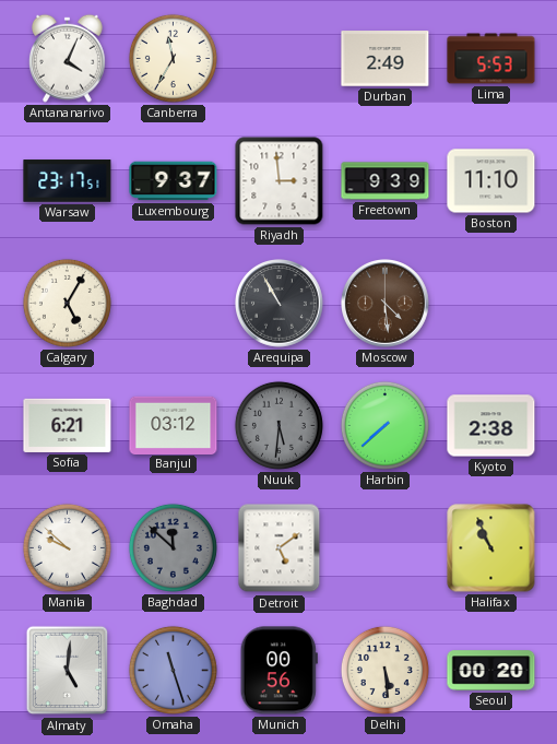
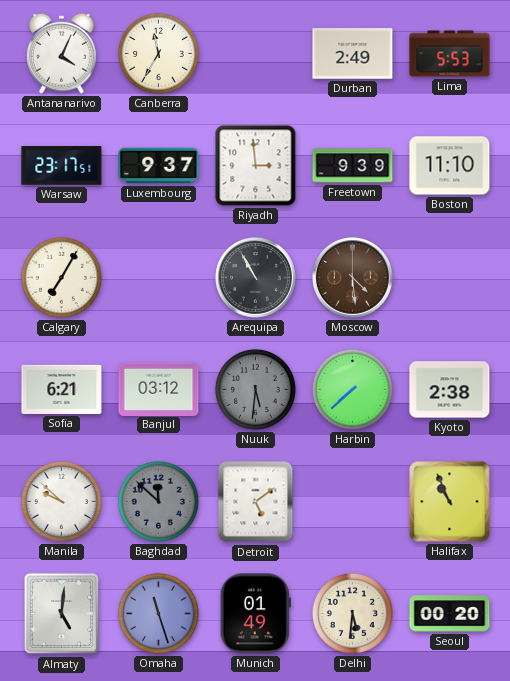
Calgary: 5:05 -> 7:05 (61, 277)
Munich: 00:56 -> 01:49 (255, 614)
Delhi: 5:29 -> 5:31 (352, 613)
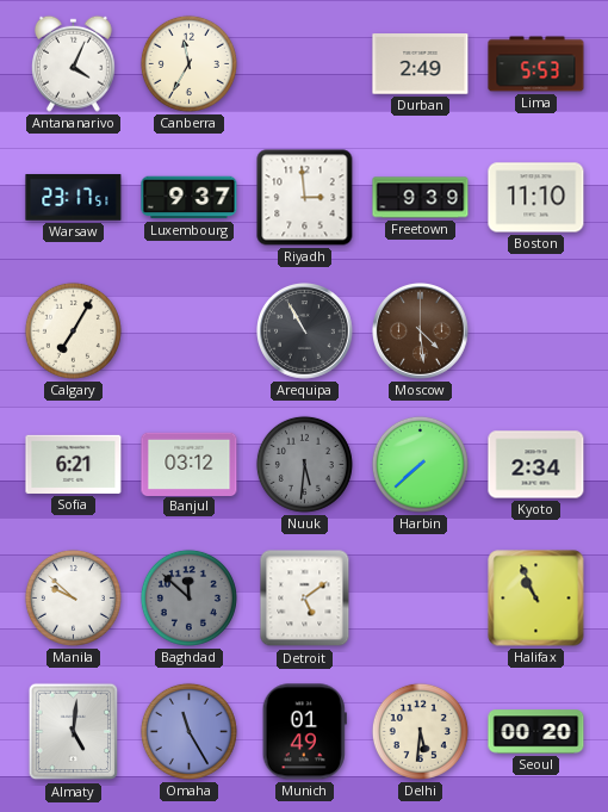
Kyoto: 2:38 -> 2:34 (536, 465)
Omaha: 11:27 -> 11:25 (188, 731)
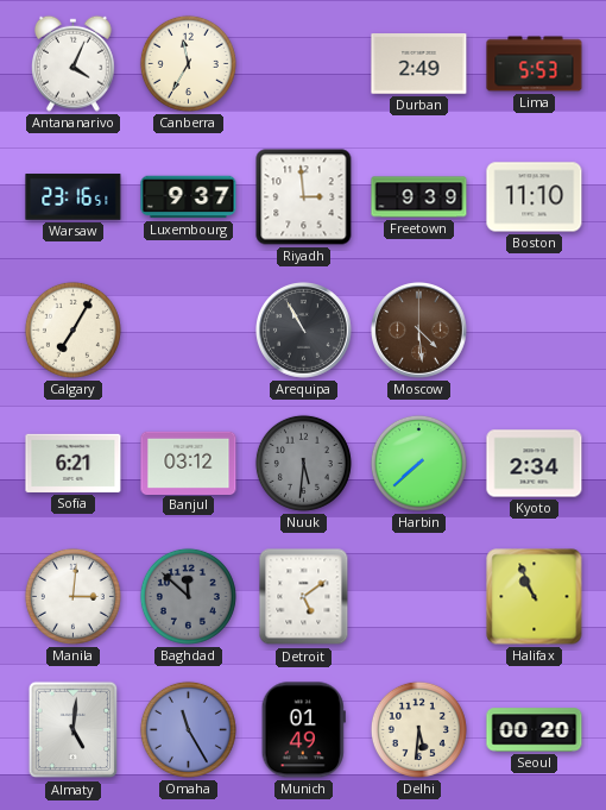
Warsaw: 23:17 -> 23:16 (74, 197)
Manila: 9:52 -> 3:01 (72, 596)
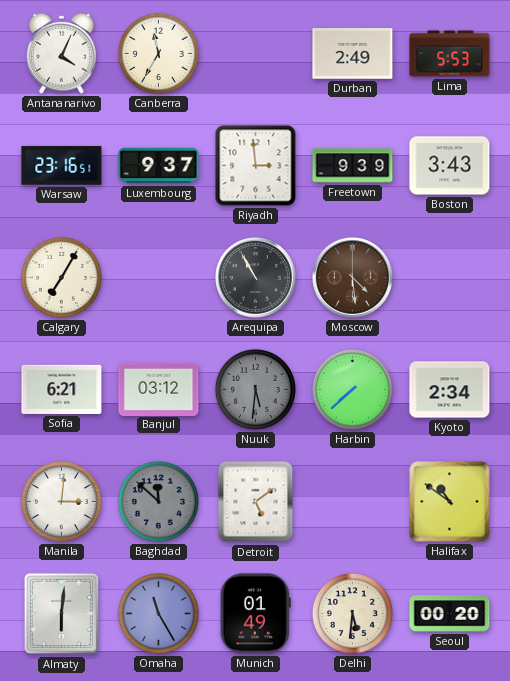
Boston: 11:10 -> 3:43 (450, 166)
Halifax: 10:56 -> 10:51 (450, 502)
Almaty: 5:01 -> 6:01 (62, 614)
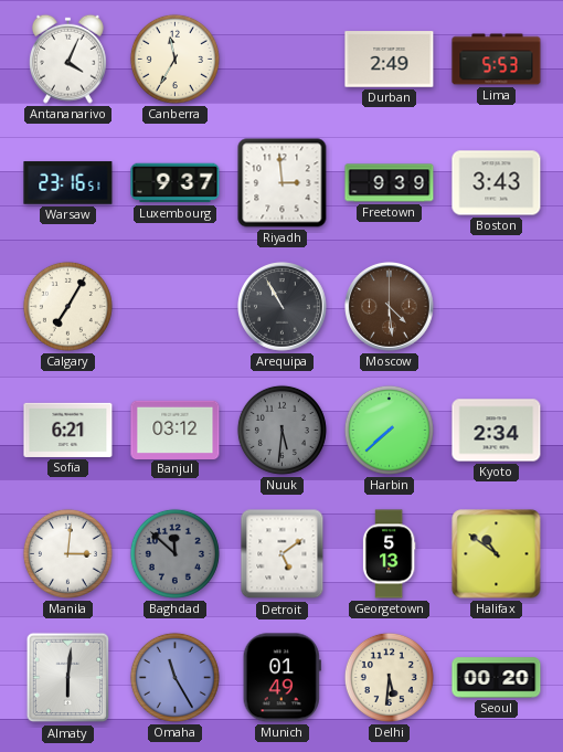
Georgetown: none -> 5:13 (389, 554)
